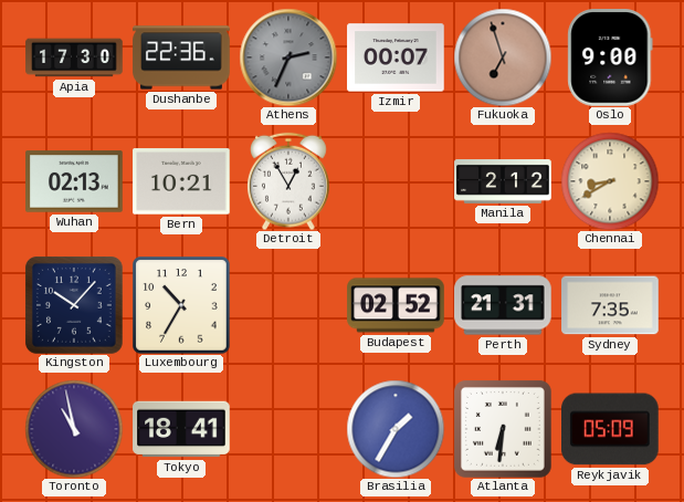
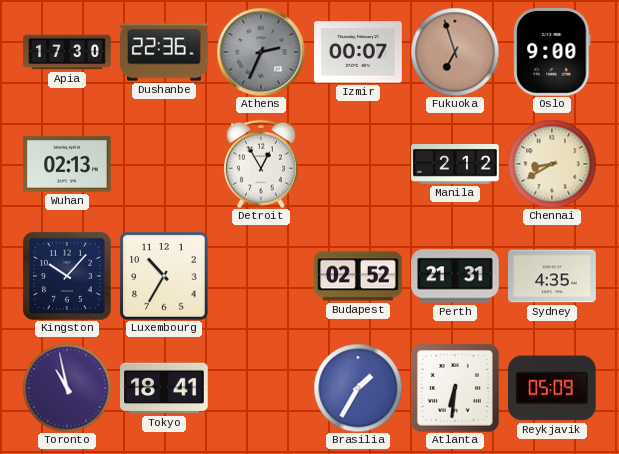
Bern: 10:21 -> none (181, 181)
Sydney: 7:35 -> 4:35 (552, 276)
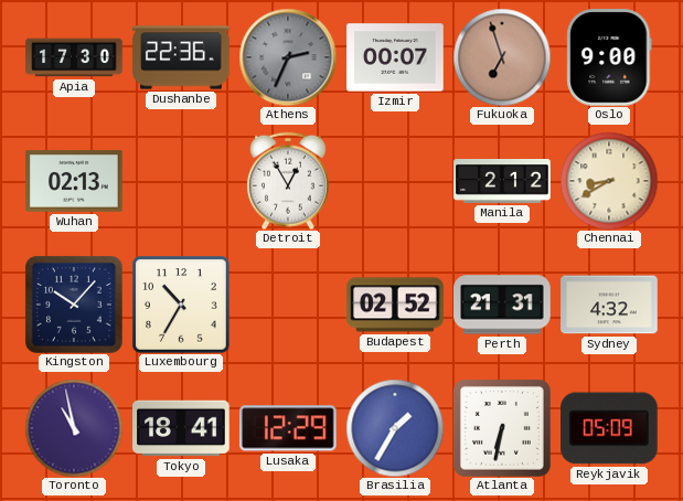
Sydney: 4:35 -> 4:32 (609, 305)
Lusaka: none -> 12:29 (288, 428)
Atlanta: 6:31 -> 6:32 (502, 428)
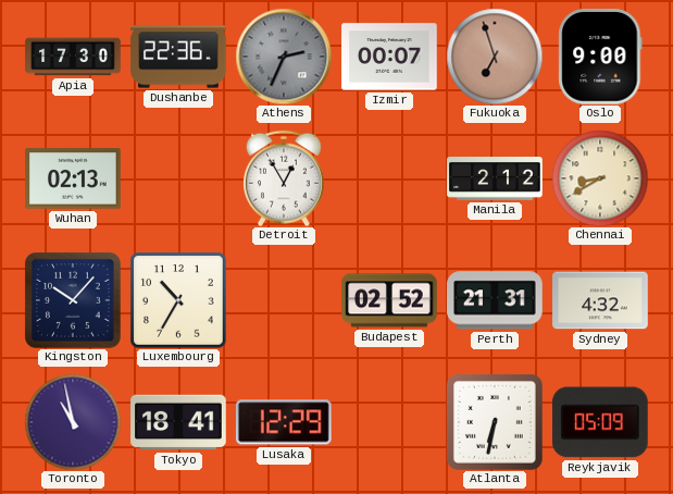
Brasilia: 1:35 -> none (395, 428)
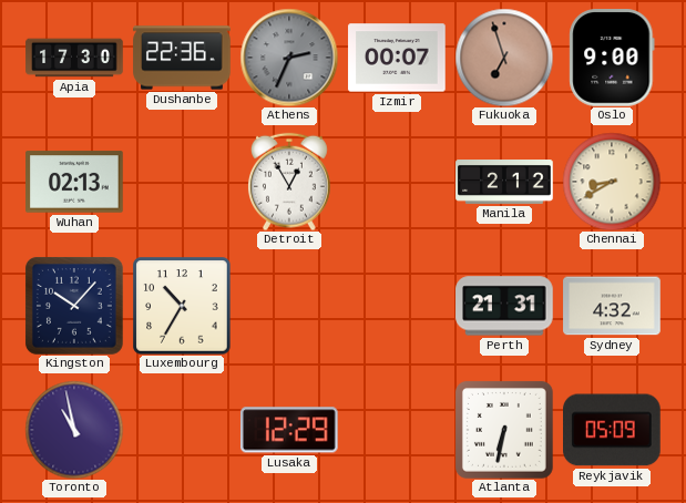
Budapest: 02:52 -> none (389, 300)
Tokyo: 18:41 -> none (178, 422)
